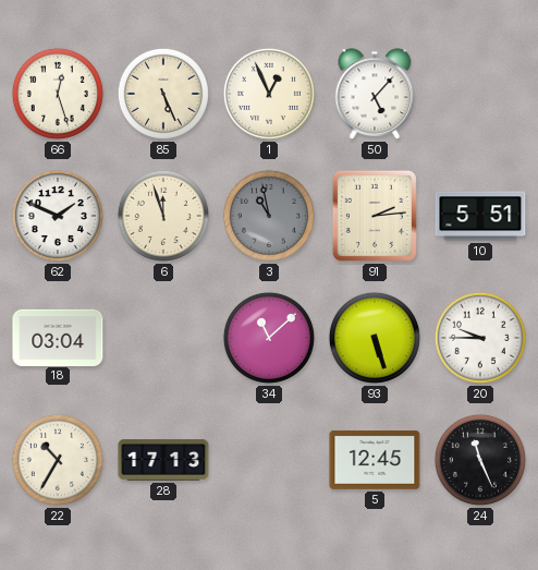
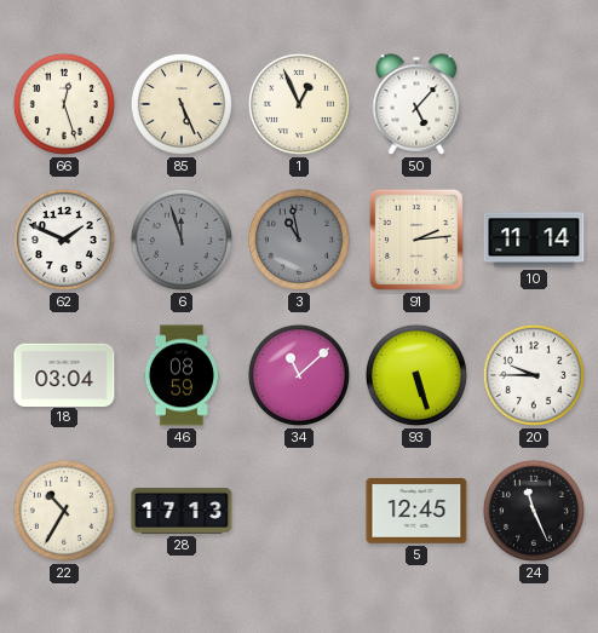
6 dial: cream -> grey (182, 240)
10: 5:51 -> 11:14 (534, 240)
46: none -> 08:59 (182, 375)
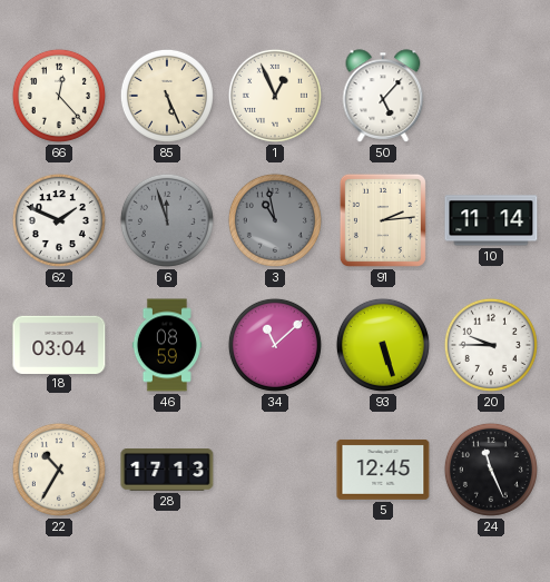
66: 12:27 -> 12:23 (59, 96)
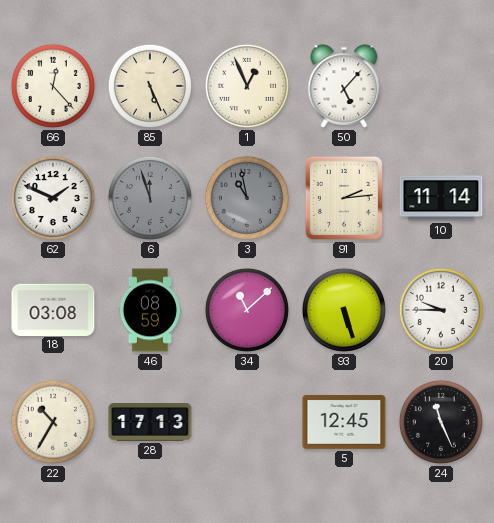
18: 03:04 -> 03:08 (53, 309)
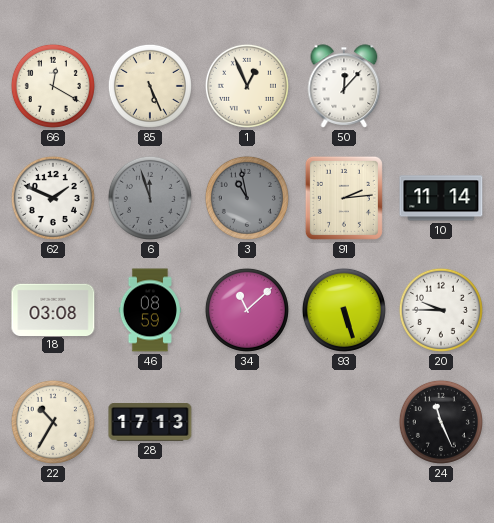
66: 12:23 -> 12:20 (53, 86)
50: 5:07 -> 12:07 (344, 86)
5: 12:45 -> none (344, 422)
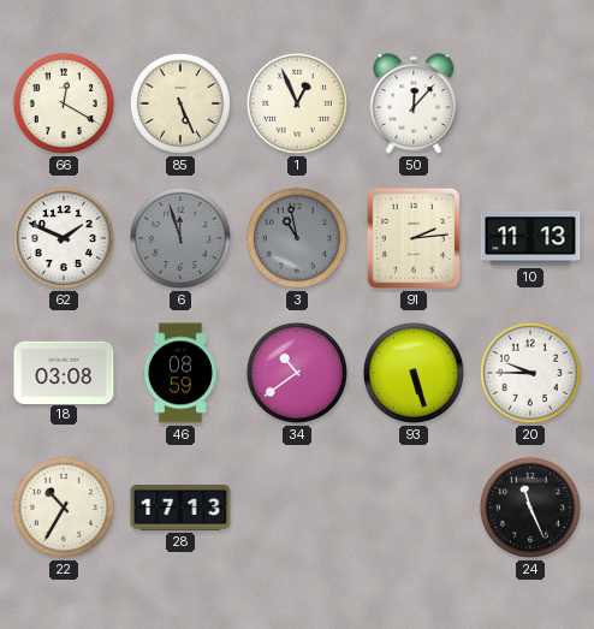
10: 11:14 -> 11:13 (530, 238)
34: 11:08 -> 10:39 (297, 373)
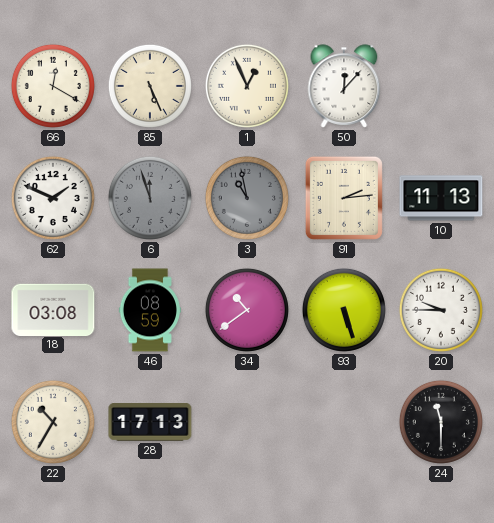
24: 11:26 -> 11:30 (441, 422)
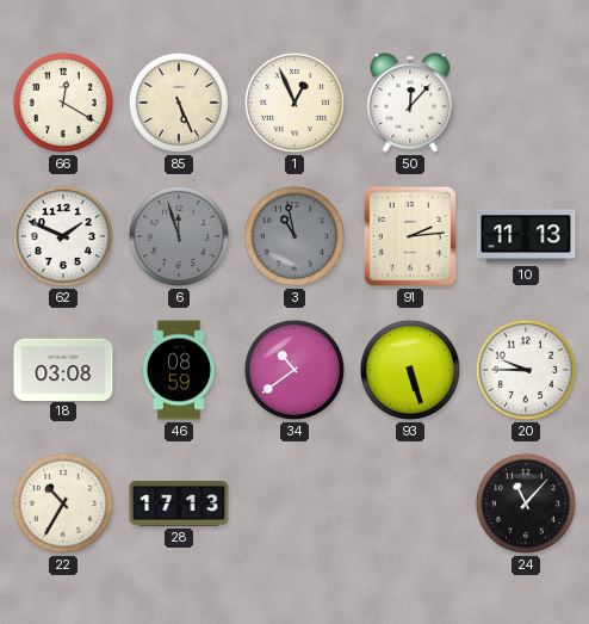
24: 11:30 -> 11:07 (526, 503)
